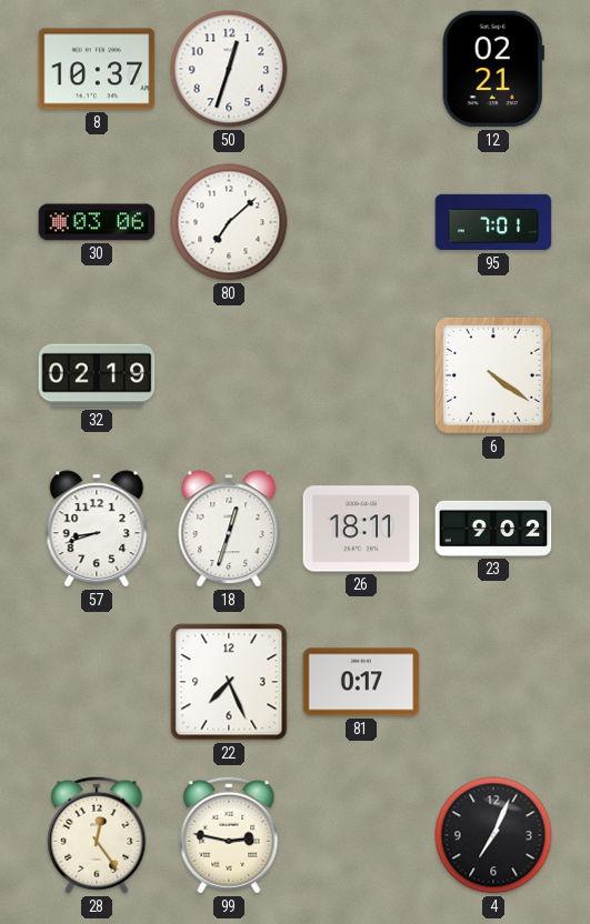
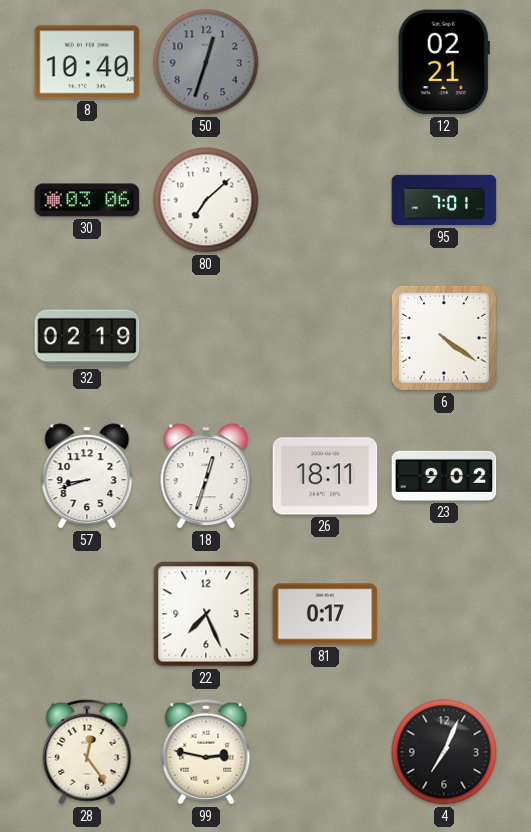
8: 10:37 -> 10:40 (87, 62)
50 dial: white -> grey (206, 62)
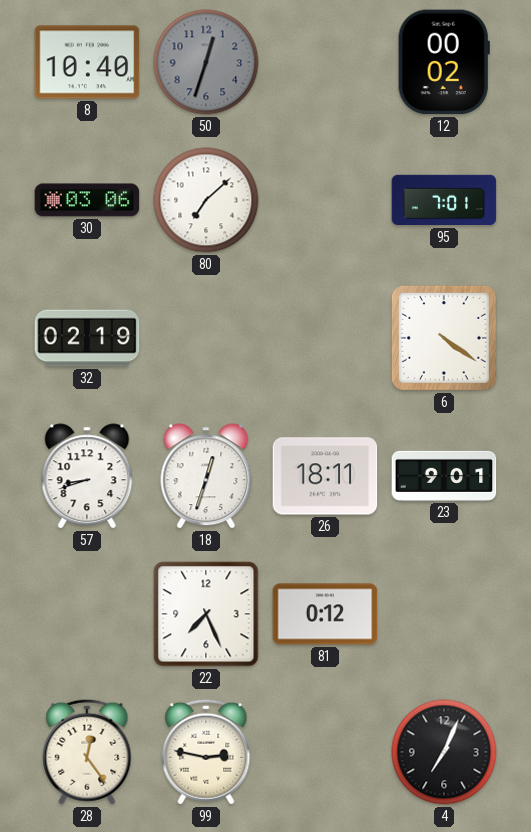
12: 02:21 -> 00:02 (444, 62)
23: 9:02 -> 9:01 (444, 476)
81: 0:17 -> 0:12 (325, 614)
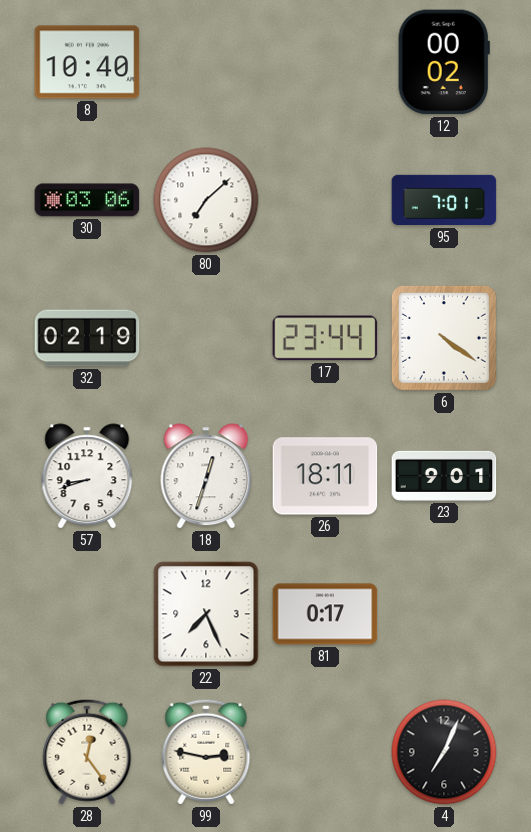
50: 12:33 -> none (206, 62)
17: none -> 23:44 (325, 338)
81: 0:12 -> 0:17 (325, 614)
